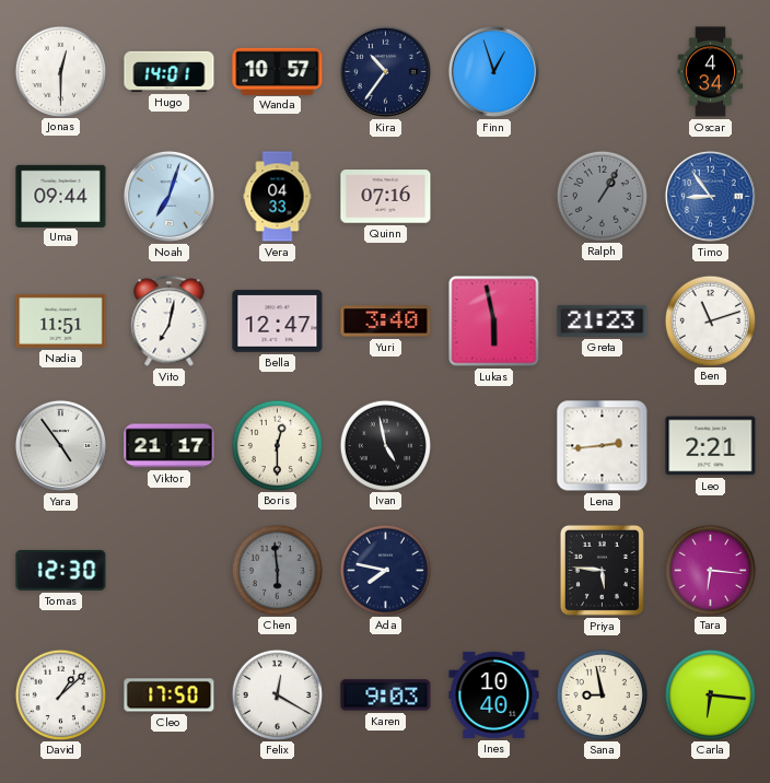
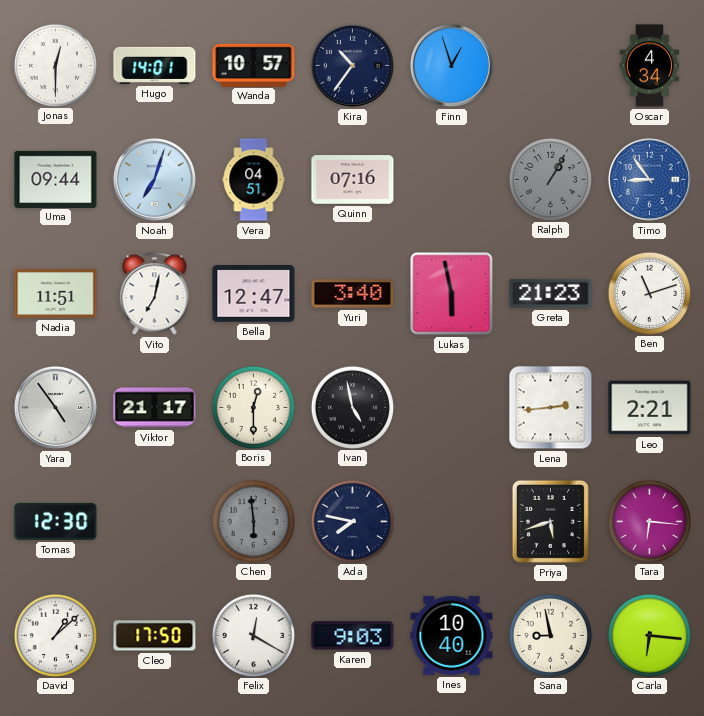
Vera: 04:33 -> 04:51 (254, 180)
Priya: 5:46 -> 5:42 (550, 521)
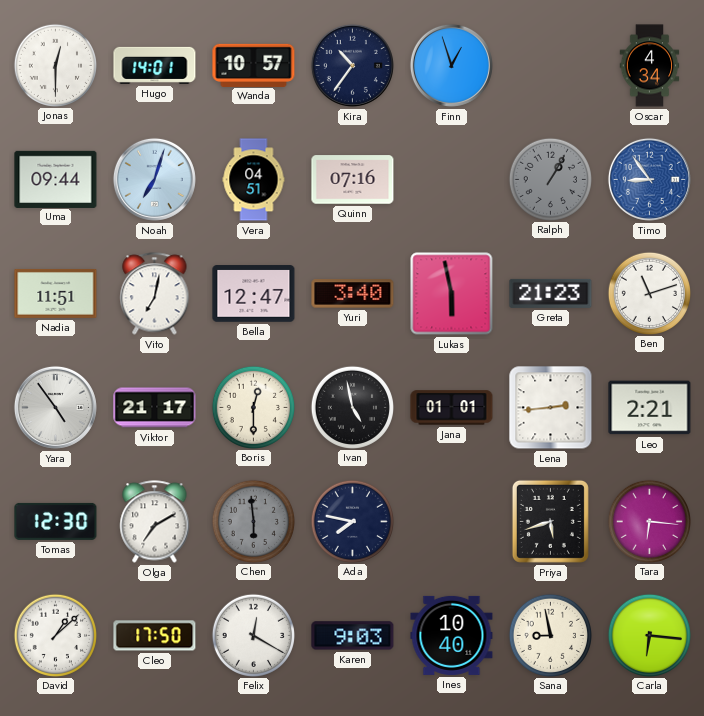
Jana: none -> 01:01 (452, 408)
Olga: none -> 7:10 (155, 522)
